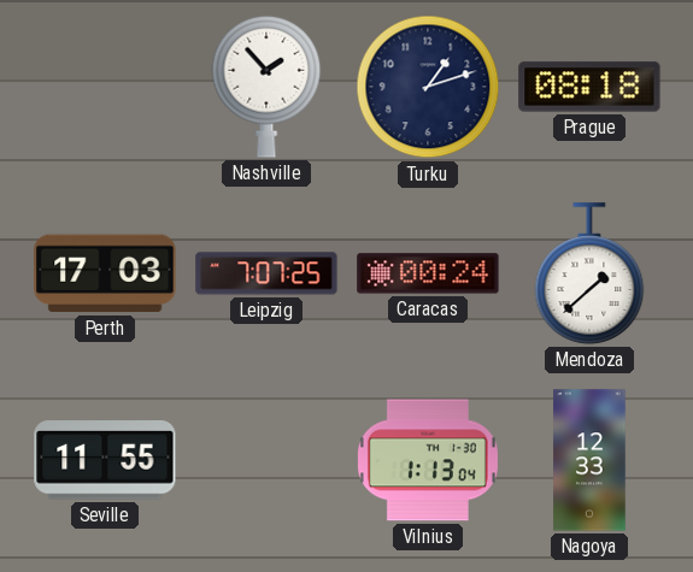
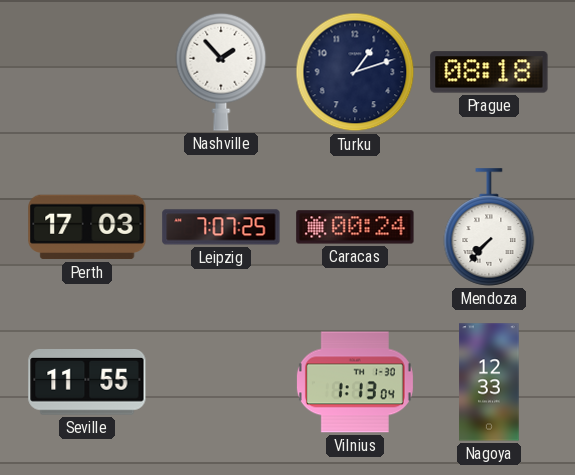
Mendoza: 1:38 -> 7:37 (489, 227)
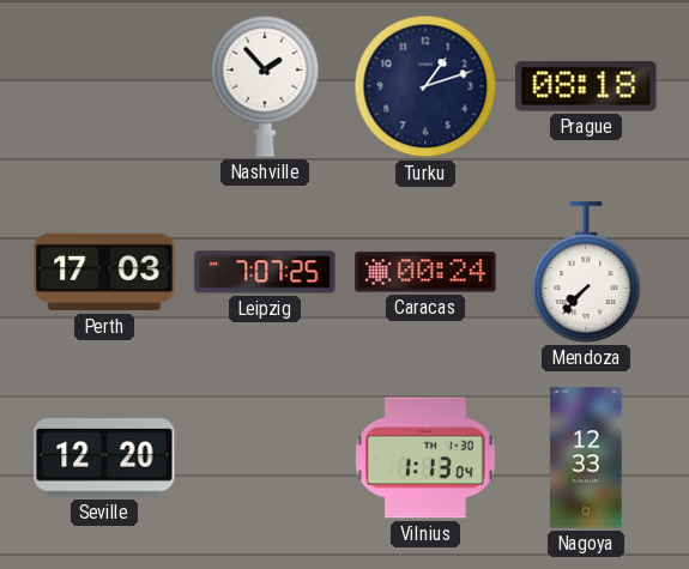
Seville: 11:55 -> 12:20 (104, 459)
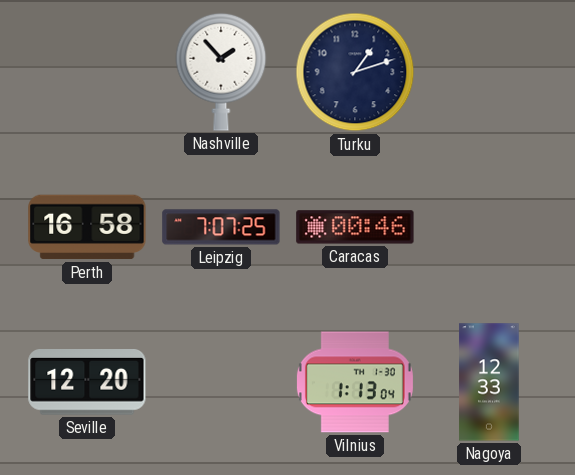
Prague: 08:18 -> none (586, 86)
Perth: 17:03 -> 16:58 (87, 227)
Caracas: 00:24 -> 00:46 (355, 227)
Mendoza: 7:37 -> none (586, 272)
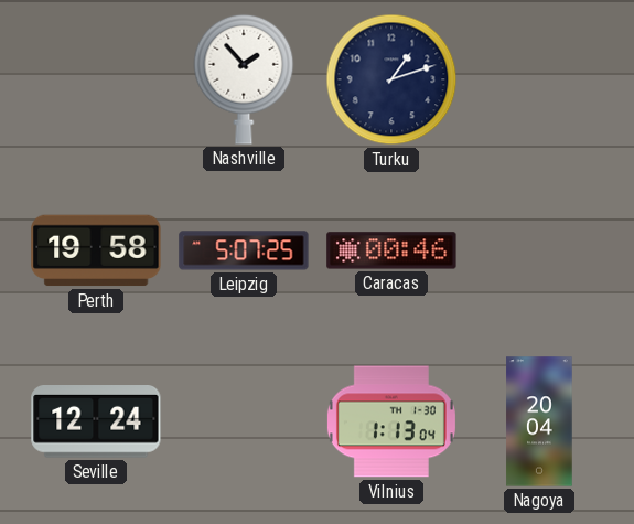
Perth: 16:58 -> 19:58 (96, 250)
Leipzig: 7:07 -> 5:07 (244, 250)
Seville: 12:20 -> 12:24 (96, 423)
Nagoya: 12:33 -> 20:04 (539, 421)
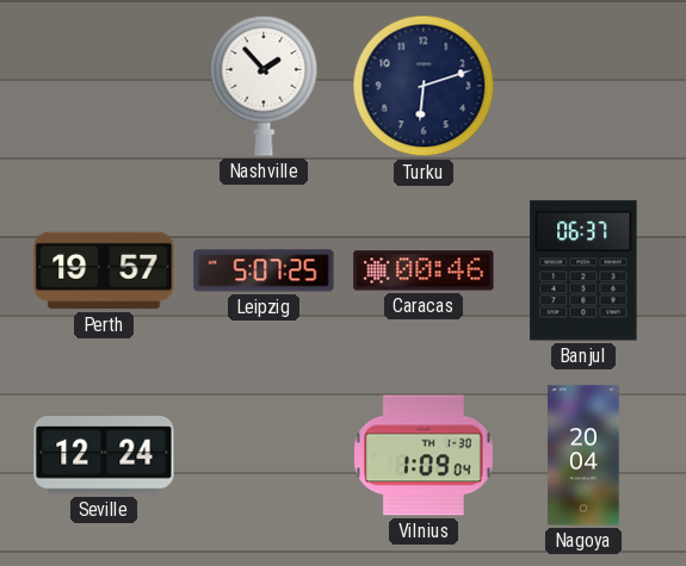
Turku: 1:12 -> 6:12 (424, 86)
Perth: 19:58 -> 19:57 (104, 270)
Banjul: none -> 06:37 (583, 270)
Vilnius: 1:13 -> 1:09 (424, 455)
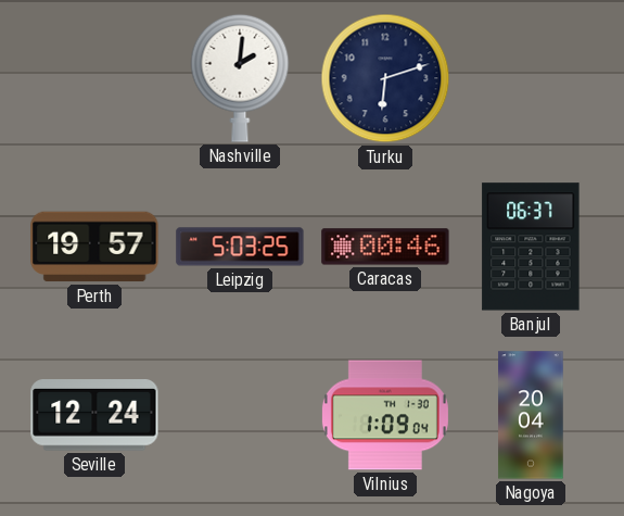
Nashville: 1:53 -> 2:01 (240, 78)
Leipzig: 5:07 -> 5:03 (240, 247)
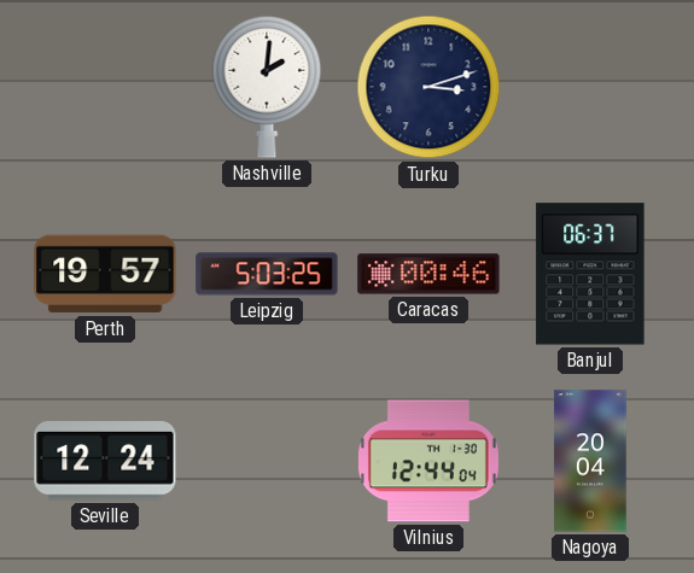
Turku: 6:12 -> 3:12 (428, 87)
Vilnius: 1:09 -> 12:44 (428, 461)
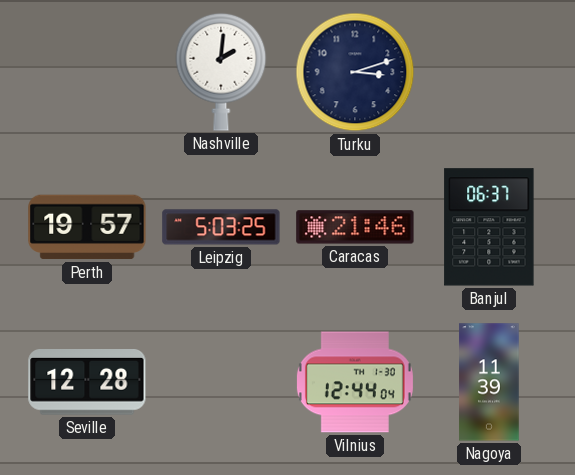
Caracas: 00:46 -> 21:46 (355, 227)
Seville: 12:24 -> 12:28 (87, 383)
Nagoya: 20:04 -> 11:39 (489, 382)
